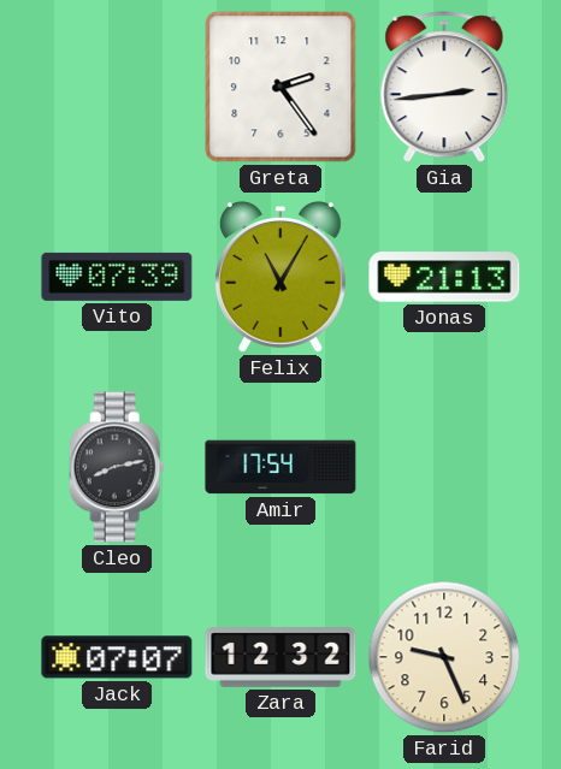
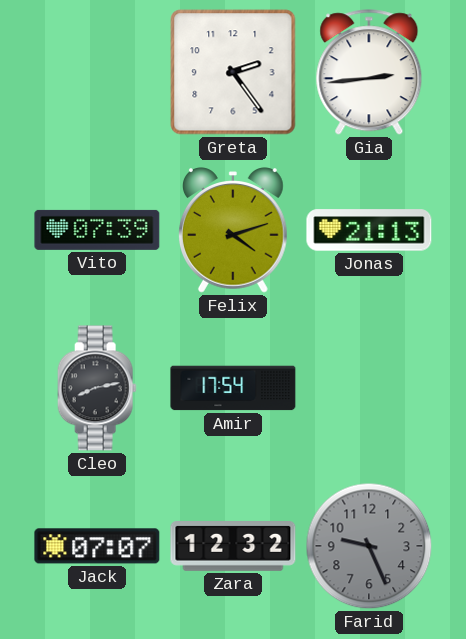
Felix: 11:05 -> 4:12 (234, 230)
Farid dial: cream -> grey (369, 546)
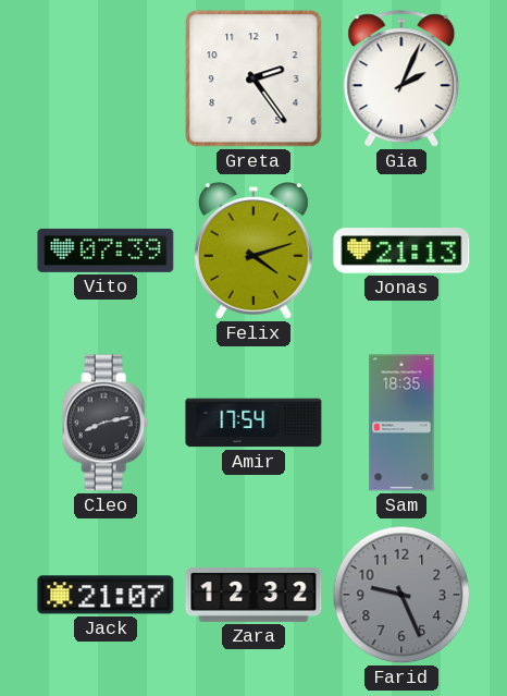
Gia: 2:44 -> 2:04 (401, 80)
Sam: none -> 18:35 (401, 423)
Jack: 07:07 -> 21:07 (106, 595)
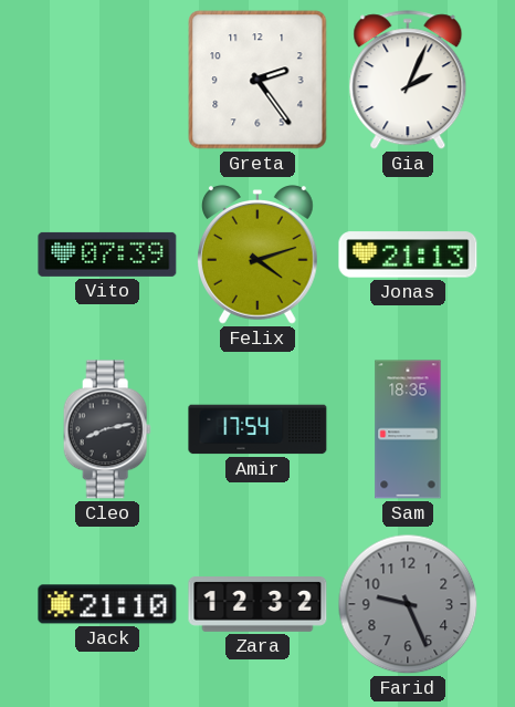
Jack: 21:07 -> 21:10 (107, 604)
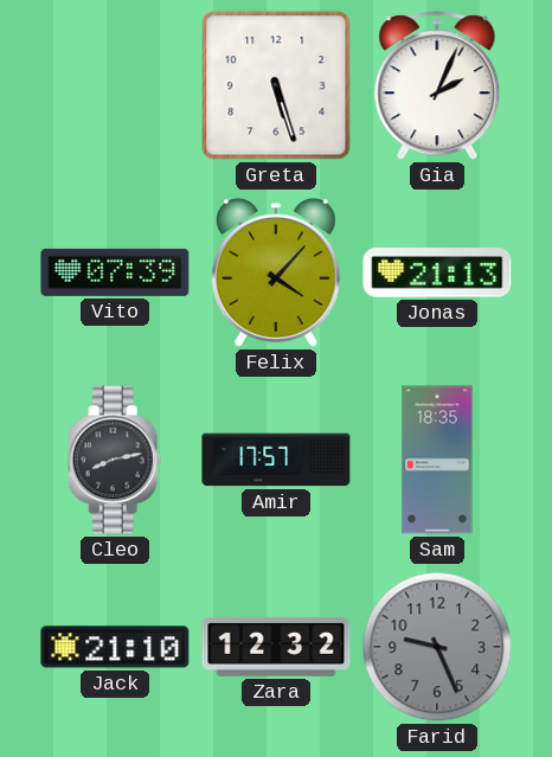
Greta: 2:24 -> 5:27 (276, 85)
Felix: 4:12 -> 4:07 (277, 272)
Amir: 17:54 -> 17:57 (276, 460)
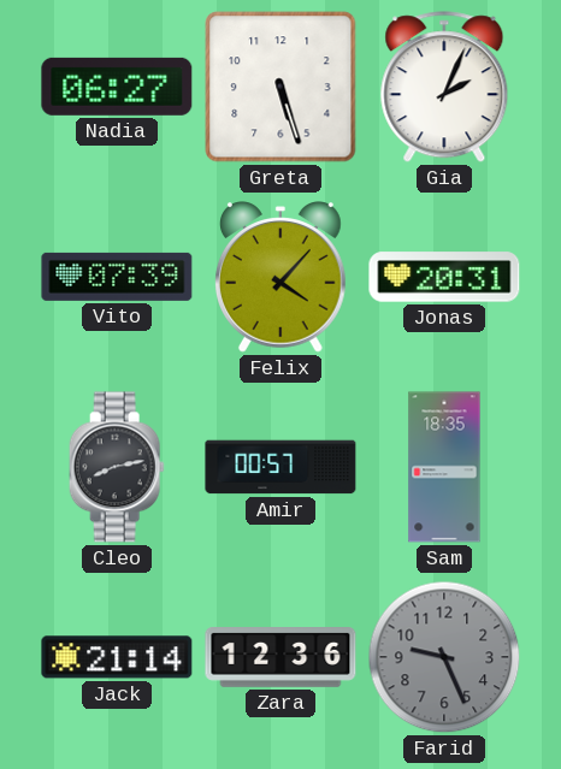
Nadia: none -> 06:27 (117, 87)
Jonas: 21:13 -> 20:31 (444, 277)
Amir: 17:57 -> 00:57 (280, 467)
Jack: 21:10 -> 21:14 (117, 657)
Zara: 12:32 -> 12:36 (280, 658)
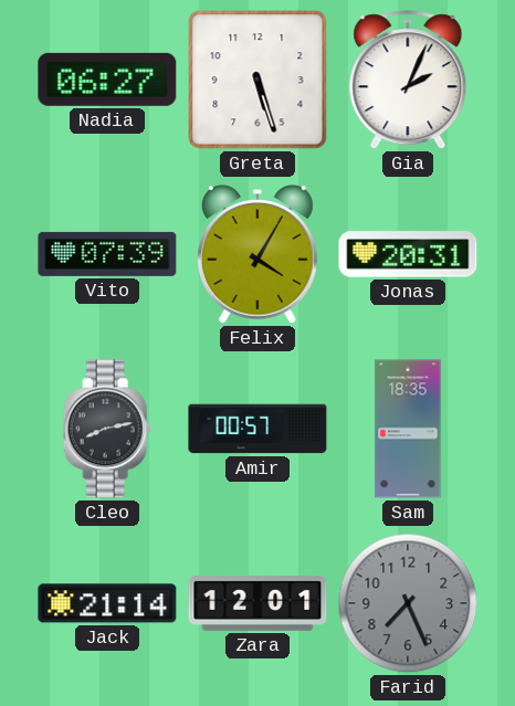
Felix: 4:07 -> 4:05 (259, 254)
Zara: 12:36 -> 12:01 (257, 604)
Farid: 9:26 -> 7:26 (408, 603)
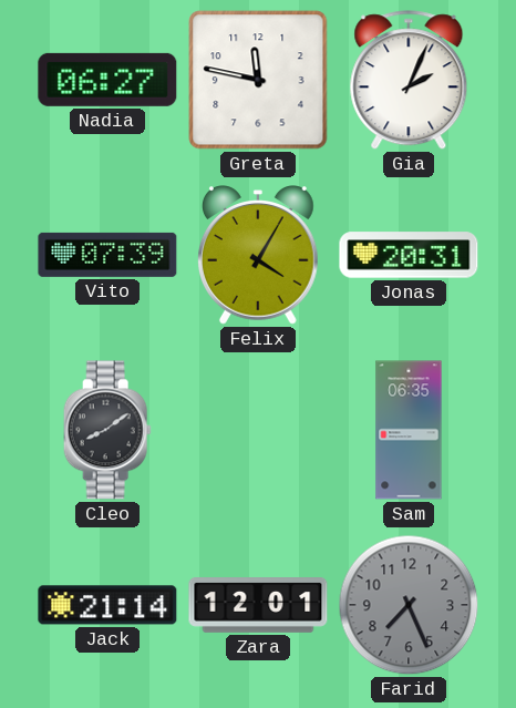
Greta: 5:27 -> 11:47 (258, 80)
Cleo: 8:13 -> 8:09 (107, 430)
Amir: 00:57 -> none (257, 429)
Sam: 18:35 -> 06:35 (409, 430)
